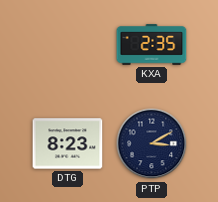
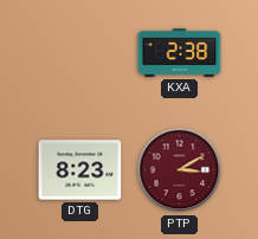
KXA: 2:35 -> 2:38 (180, 53)
PTP dial: navy -> burgundy (180, 170)
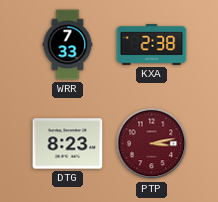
WRR: none -> 7:33 (68, 45)
PTP: 3:10 -> 3:13 (152, 144)
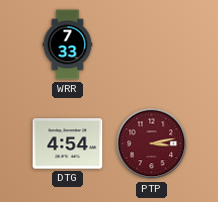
KXA: 2:38 -> none (152, 45)
DTG: 8:23 -> 4:54 (68, 144)
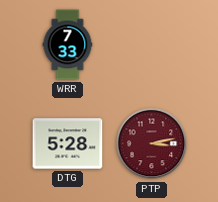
DTG: 4:54 -> 5:28 (68, 144)
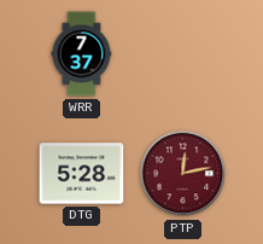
WRR: 7:33 -> 7:37 (82, 54)
PTP: 3:13 -> 12:13 (183, 174)
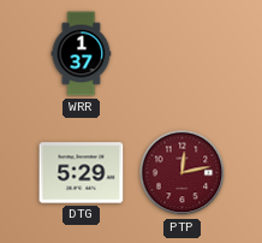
WRR: 7:37 -> 1:37 (82, 54)
DTG: 5:28 -> 5:29 (82, 173)
